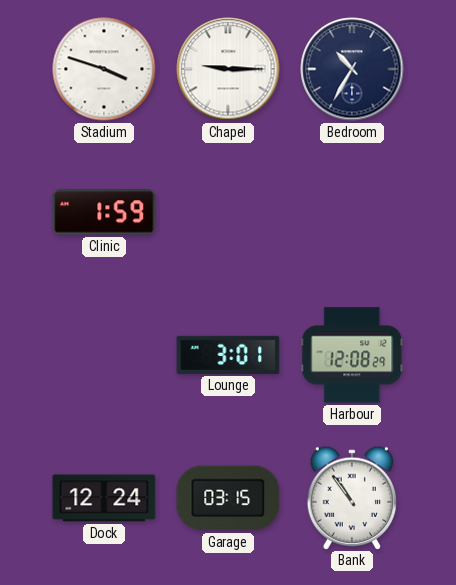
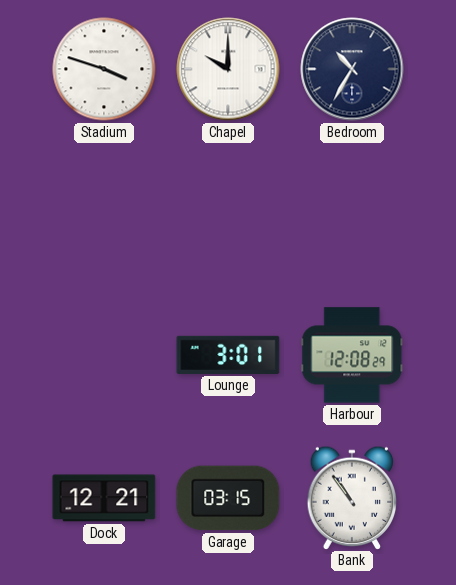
Chapel: 9:15 -> 10:00 (228, 69)
Clinic: 1:59 -> none (104, 212)
Dock: 12:24 -> 12:21 (104, 498)
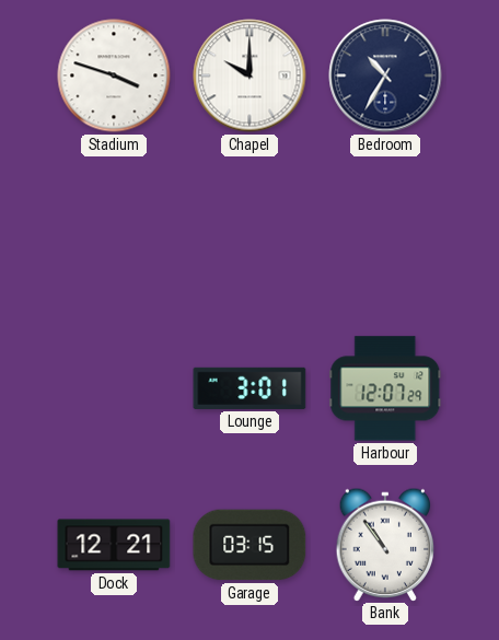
Harbour: 12:08 -> 12:07 (385, 388)
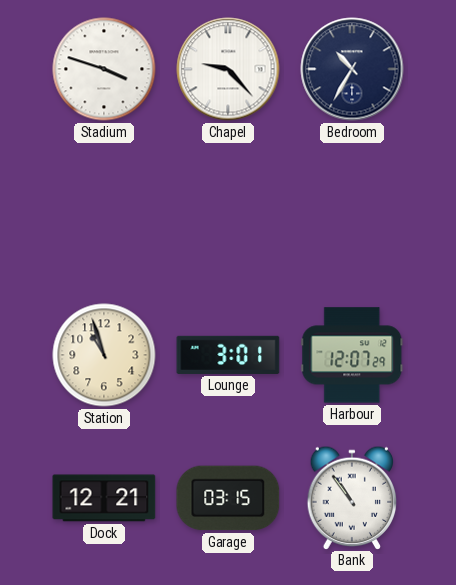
Chapel: 10:00 -> 9:23 (228, 69)
Station: none -> 10:57 (104, 355)
